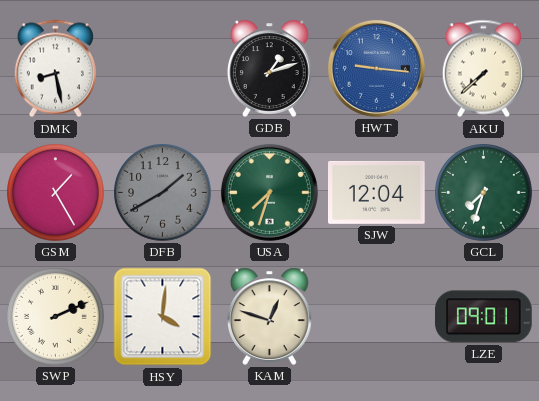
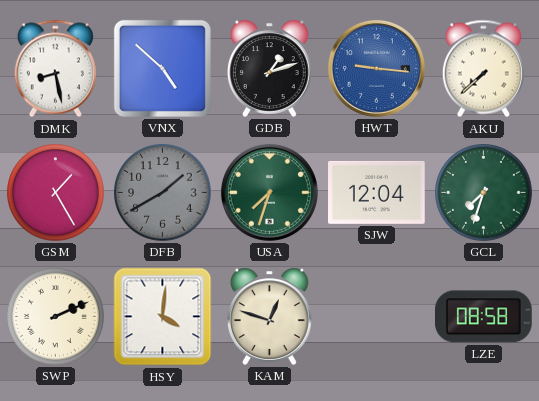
VNX: none -> 4:52 (162, 68)
LZE: 09:01 -> 08:58 (484, 317)
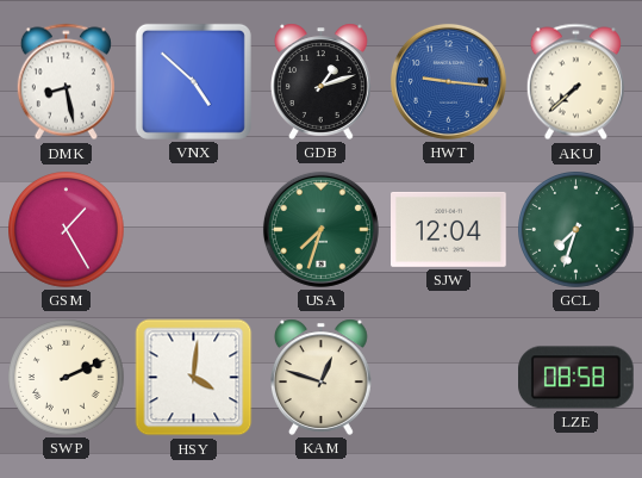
DFB: 1:40 -> none (163, 193)
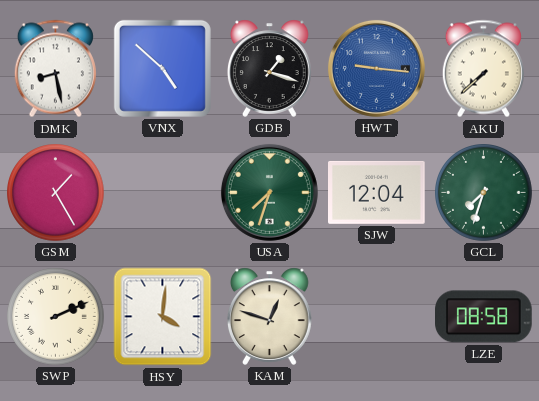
GDB: 1:12 -> 1:18 (270, 68)
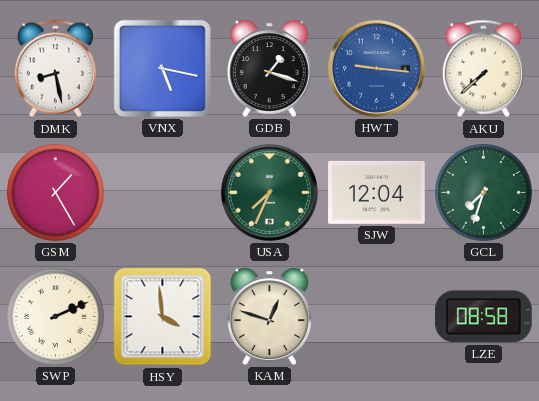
VNX: 4:52 -> 5:17 (162, 68)
USA: 7:33 -> 7:34 (269, 192)
HSY: 4:01 -> 3:59 (163, 317)
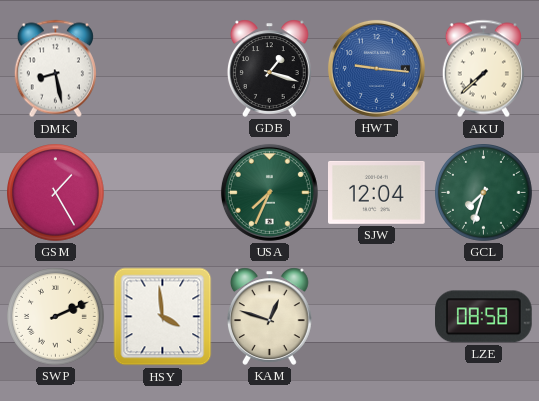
VNX: 5:17 -> none (162, 68)
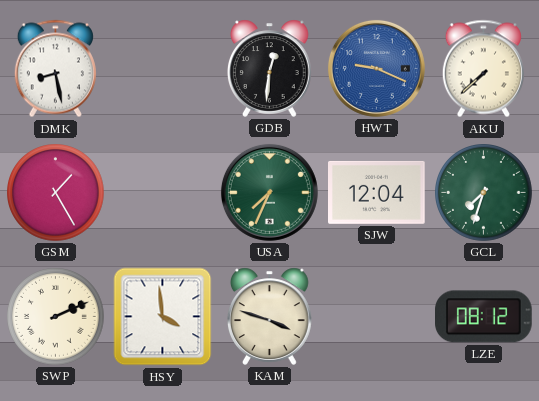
GDB: 1:18 -> 12:31 (270, 68)
HWT: 9:16 -> 9:19 (376, 68)
KAM: 12:48 -> 3:48 (270, 316)
LZE: 08:58 -> 08:12 (484, 317)
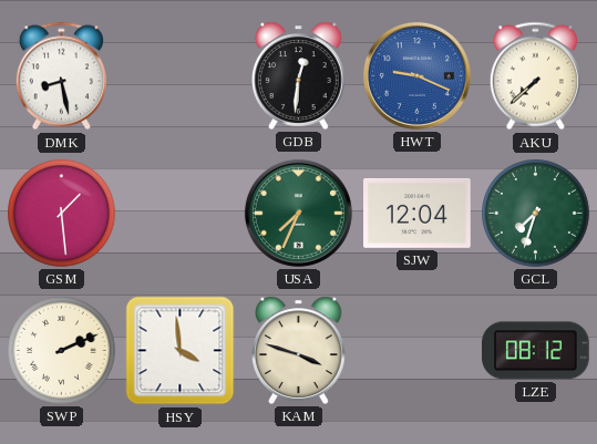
GSM: 1:25 -> 1:29 (62, 214)
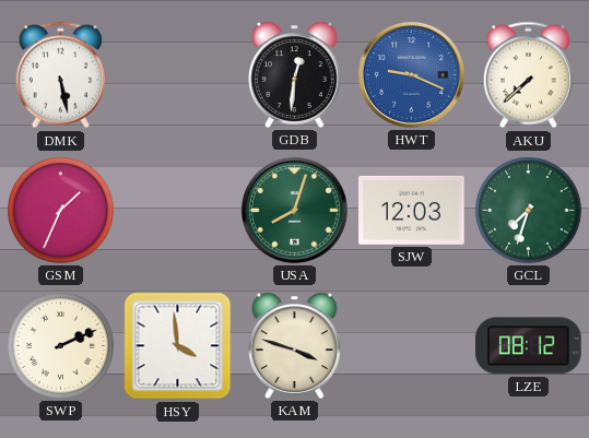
DMK: 8:28 -> 5:28 (60, 75)
GSM: 1:29 -> 1:34 (61, 211)
USA: 7:34 -> 8:03 (294, 210)
SJW: 12:04 -> 12:03 (412, 210)
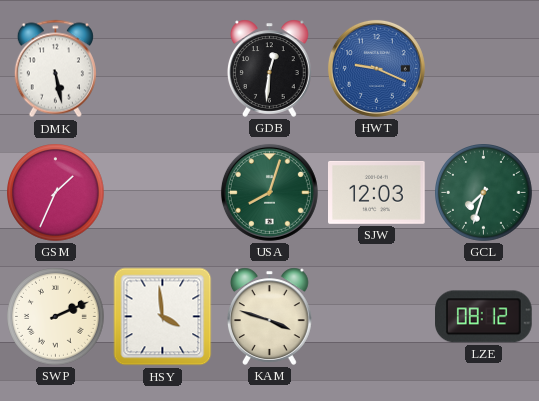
AKU: 7:38 -> none (528, 75)
